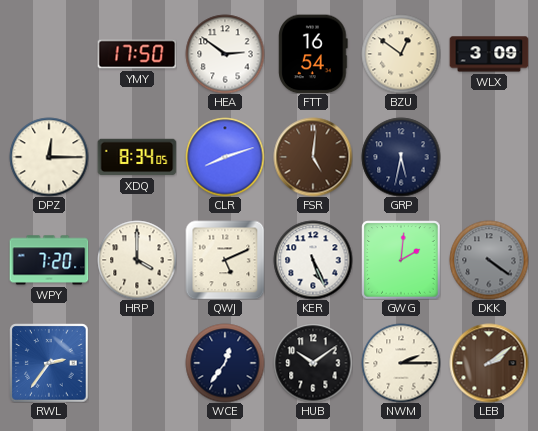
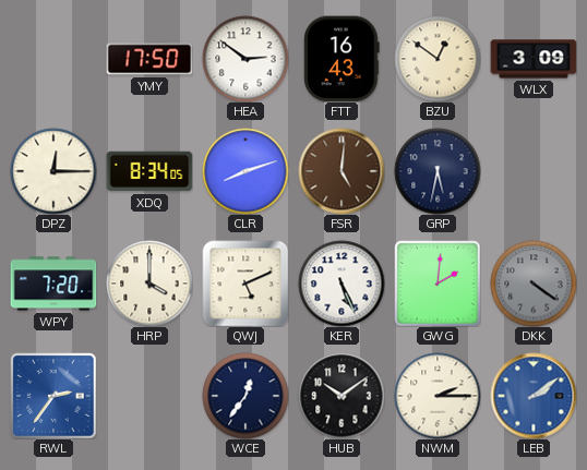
FTT: 16:54 -> 16:43 (342, 59)
LEB dial: brown -> blue (534, 396)
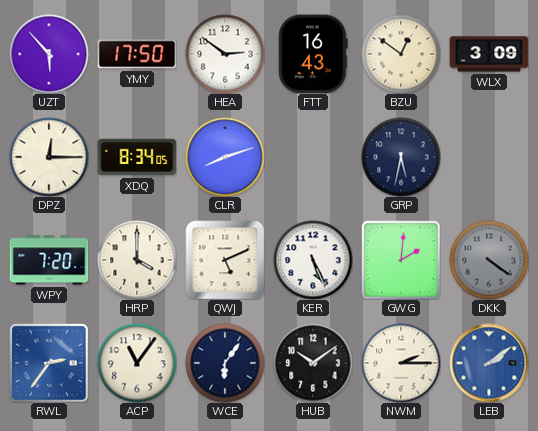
UZT: none -> 5:53 (49, 54)
FSR: 5:01 -> none (342, 171)
ACP: none -> 11:06 (137, 363)
WCE: 12:36 -> 6:06 (225, 363)
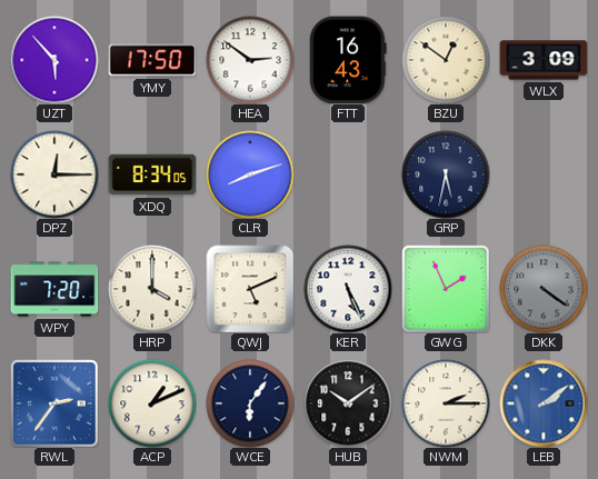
GWG: 2:01 -> 1:56 (446, 289)
ACP: 11:06 -> 1:11 (152, 403)
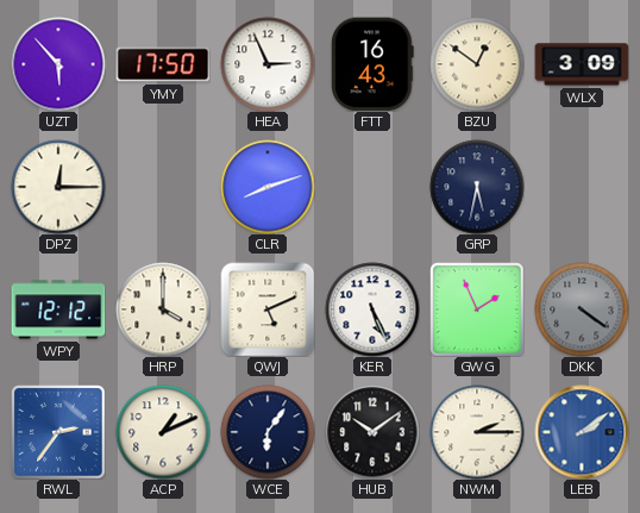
HEA: 2:51 -> 2:56 (268, 64)
XDQ: 8:34 -> none (152, 174)
WPY: 7:20 -> 12:12 (58, 309)
